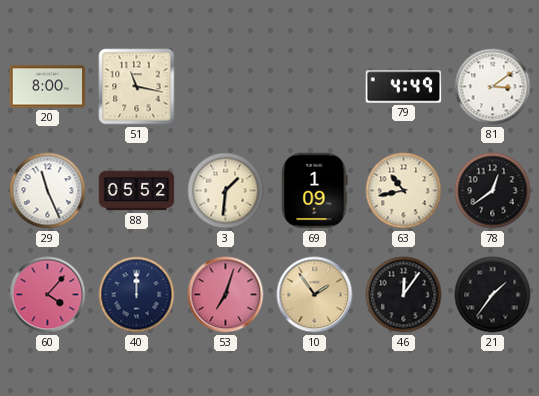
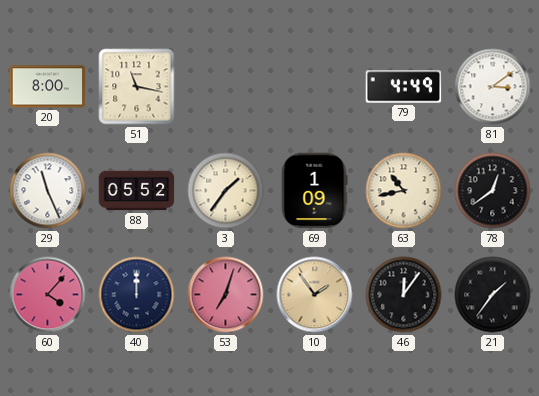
3: 1:31 -> 1:36 (226, 191)
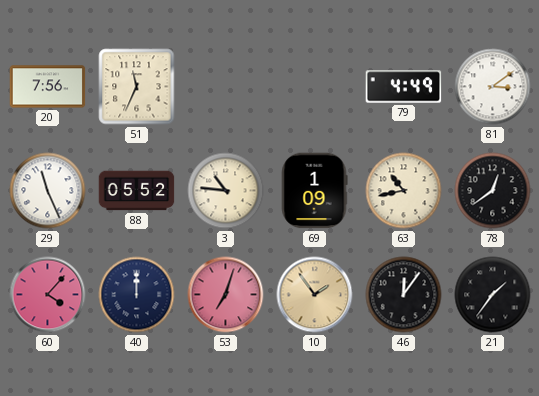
20: 8:00 -> 7:56 (48, 87)
51: 11:17 -> 11:34 (137, 87)
3: 1:36 -> 10:46 (226, 191)
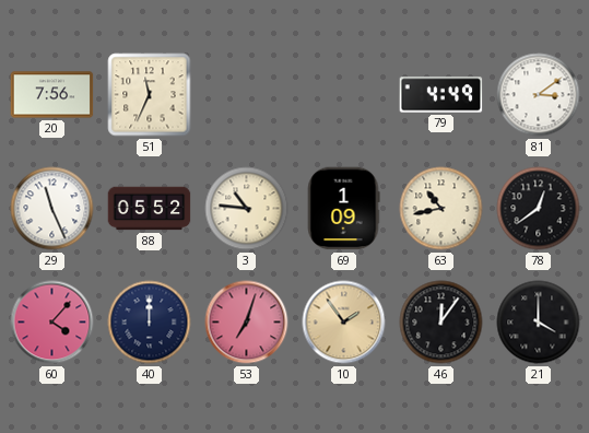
21: 1:36 -> 4:00 (539, 323)
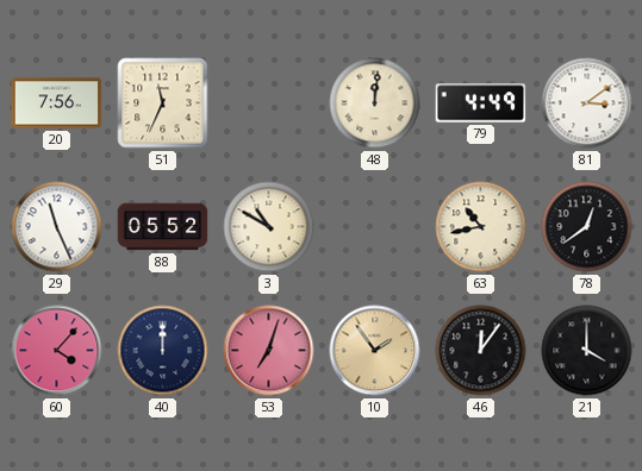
48: none -> 12:01 (375, 103)
3: 10:46 -> 10:50 (269, 227)
69: 1:09 -> none (343, 209)
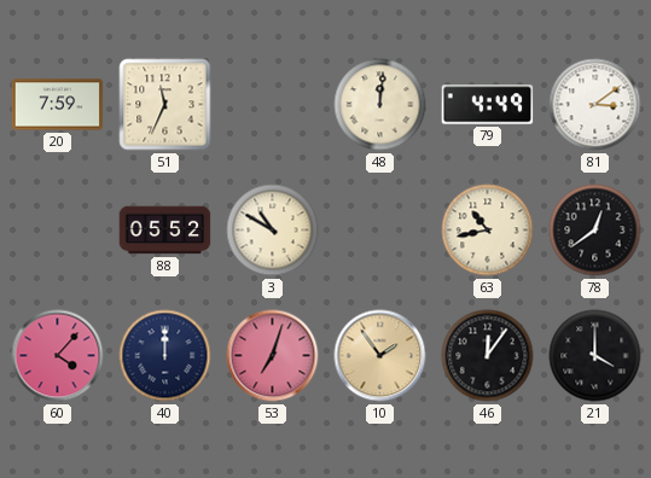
20: 7:56 -> 7:59 (58, 105)
29: 11:26 -> none (57, 227)
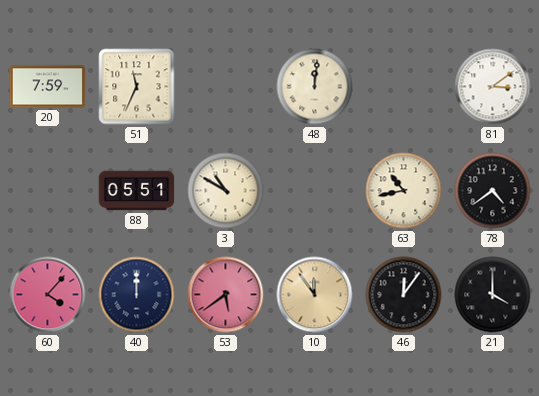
79: 4:49 -> none (488, 105)
88: 05:52 -> 05:51 (137, 191)
78: 12:39 -> 4:39 (493, 191)
53: 7:03 -> 5:39 (226, 295)
10: 1:54 -> 11:54 (315, 295)
